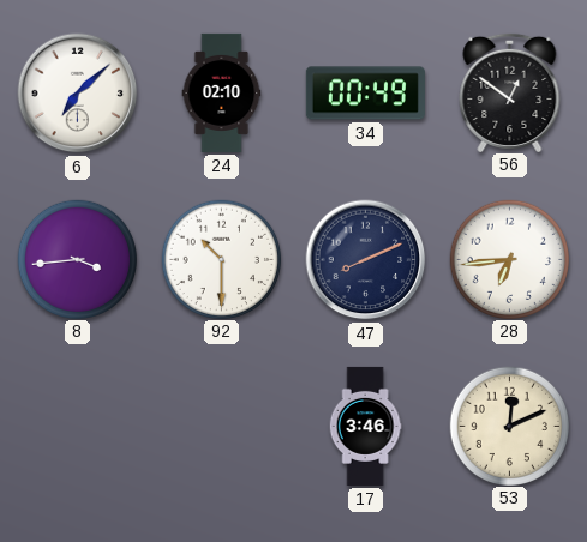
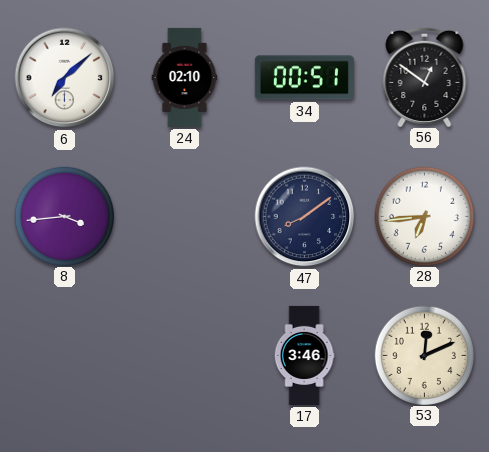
34: 00:49 -> 00:51 (304, 78)
92: 10:30 -> none (221, 259)
47: 8:11 -> 8:09 (305, 217)
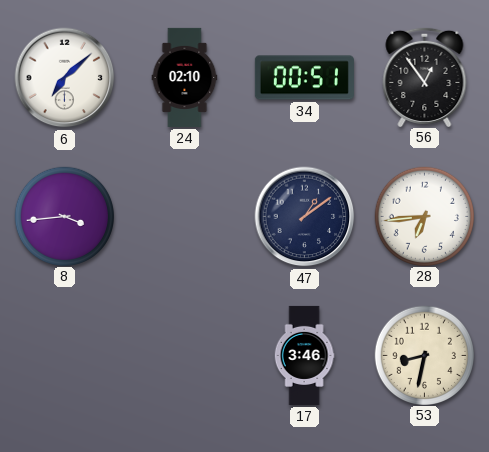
56: 12:51 -> 12:54 (425, 76)
47: 8:09 -> 1:09 (305, 217)
53: 12:11 -> 8:32 (424, 355)
